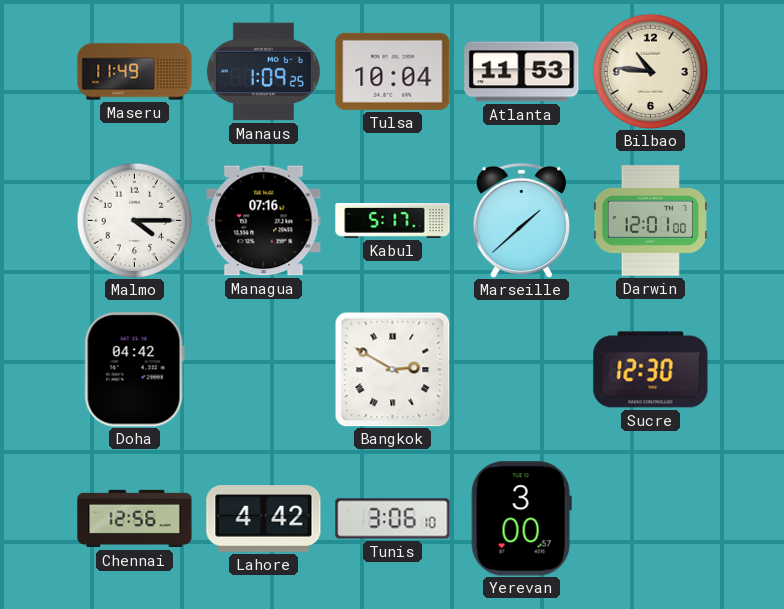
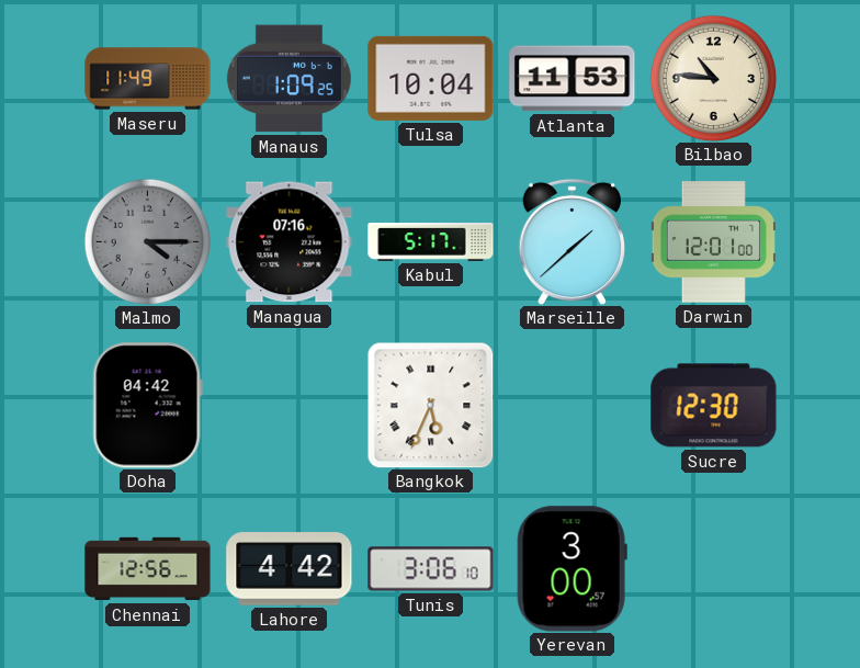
Malmo dial: white -> grey (147, 241)
Bangkok: 2:50 -> 5:34 (430, 405)
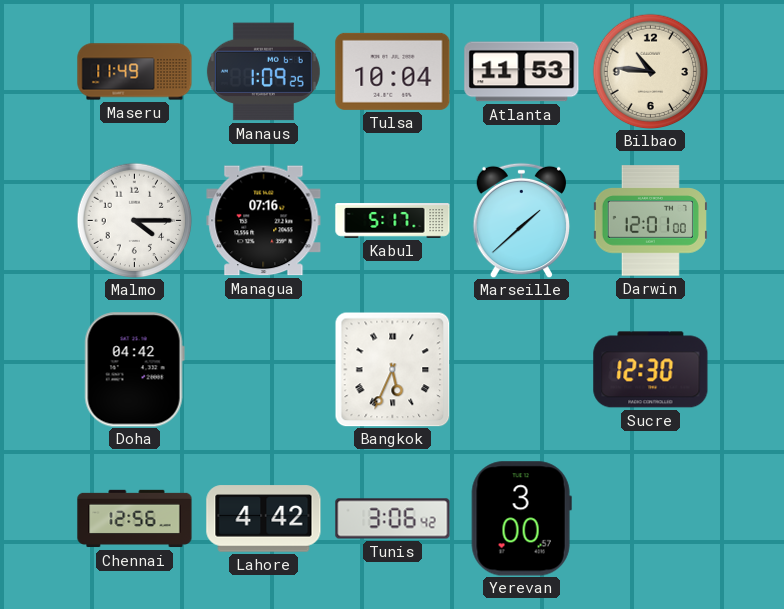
Malmo dial: grey -> white (134, 220)
Tunis: 3:06:10 -> 3:06:42 (393, 519)
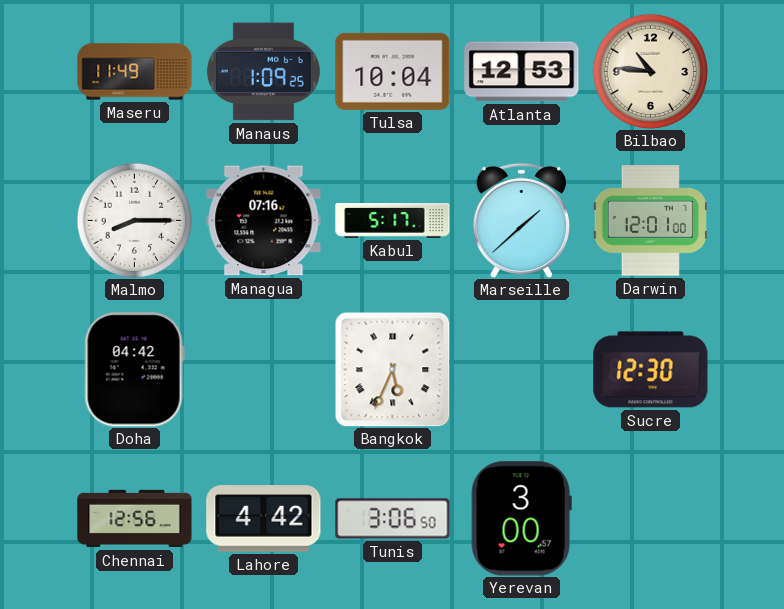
Atlanta: 11:53 -> 12:53 (522, 72)
Malmo: 4:15 -> 8:15 (134, 220)
Tunis: 3:06:42 -> 3:06:50 (393, 519)
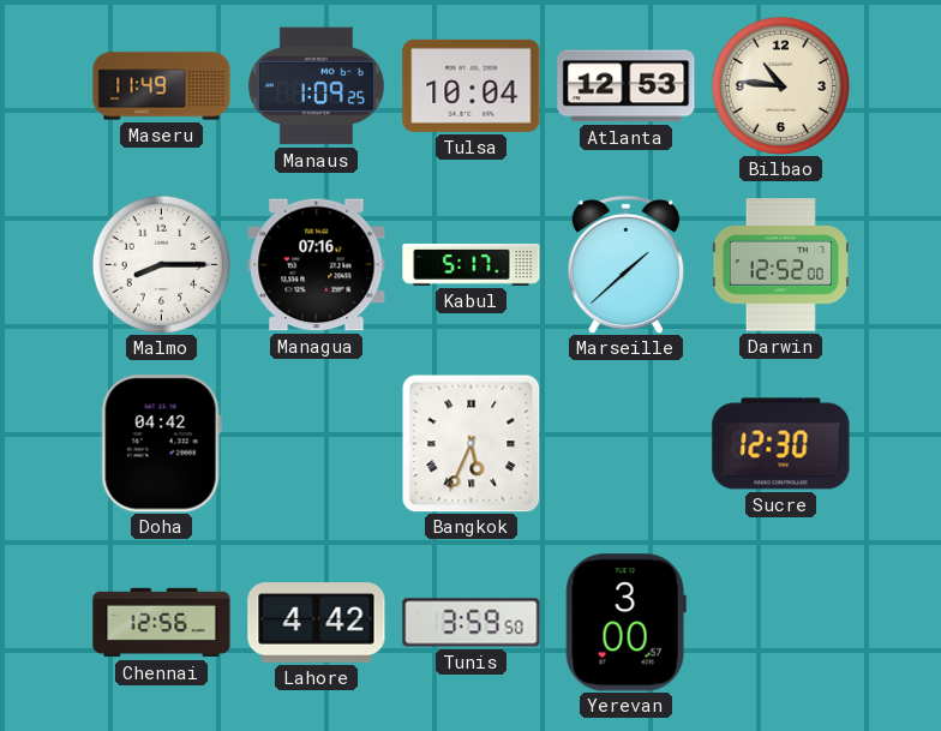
Darwin: 12:01 -> 12:52 (780, 265)
Tunis: 3:06 -> 3:59 (472, 623)
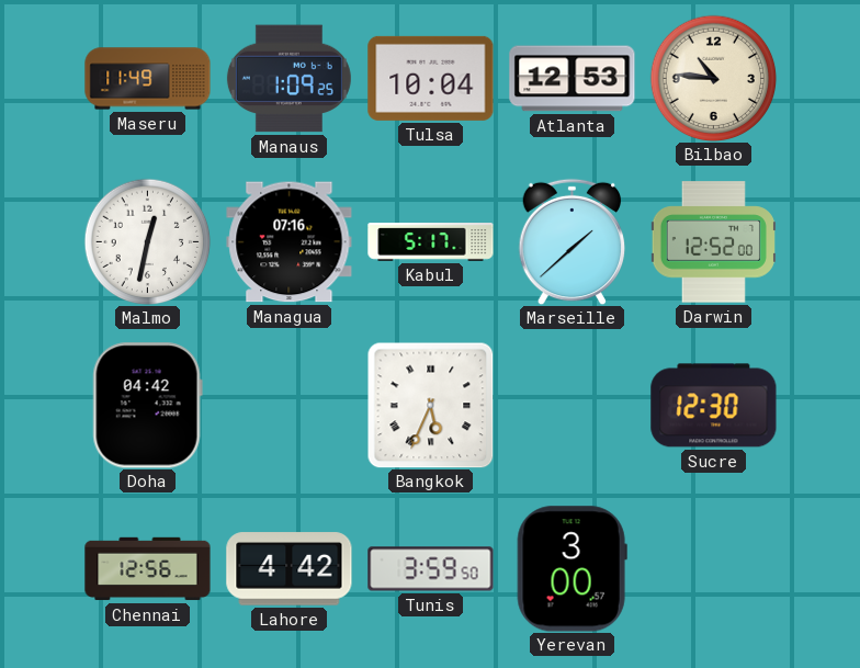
Malmo: 8:15 -> 12:32 (147, 241)
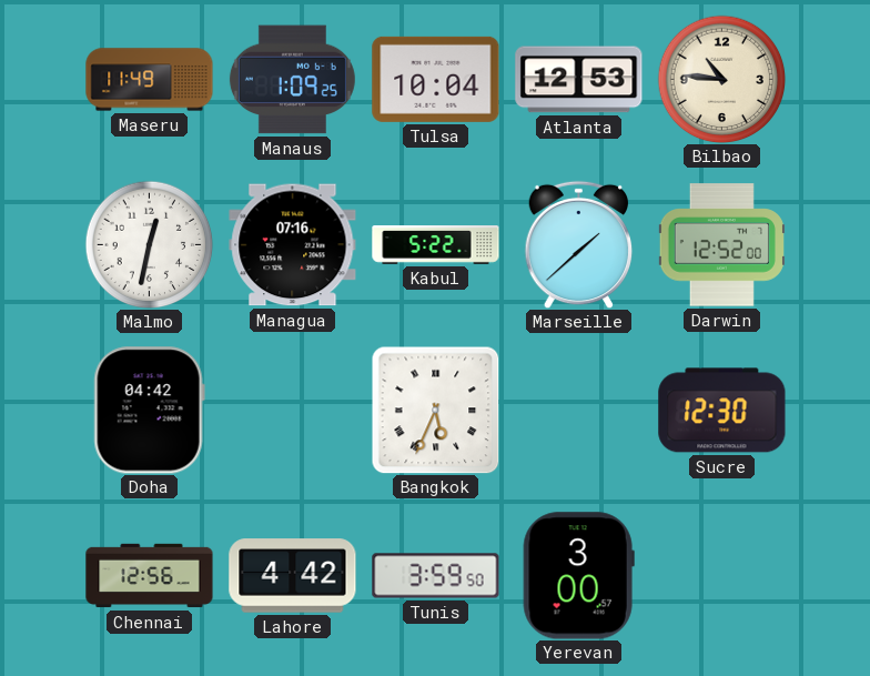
Kabul: 5:17 -> 5:22 (436, 245)
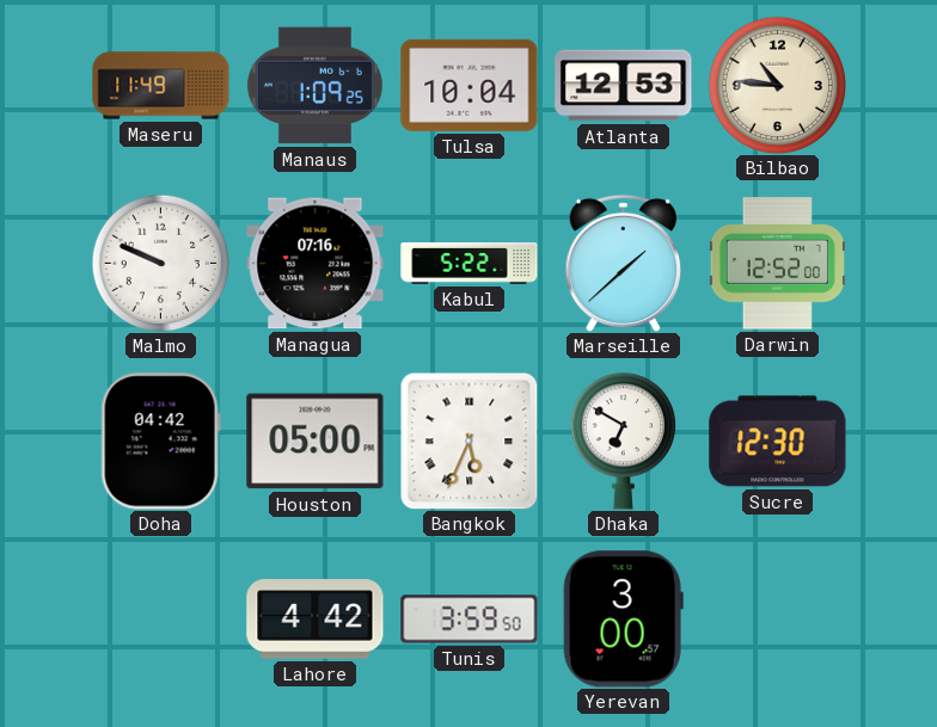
Malmo: 12:32 -> 9:49 (160, 263)
Houston: none -> 05:00 (316, 442)
Dhaka: none -> 6:50 (623, 442)
Chennai: 12:56 -> none (150, 576)
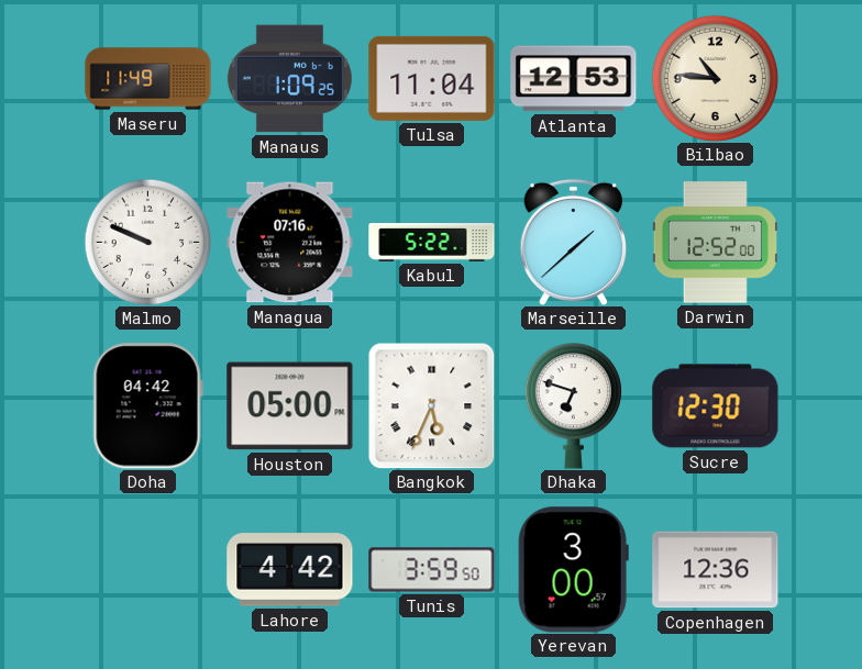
Tulsa: 10:04 -> 11:04 (432, 78)
Dhaka: 6:50 -> 6:48 (573, 406)
Copenhagen: none -> 12:36 (716, 570)
